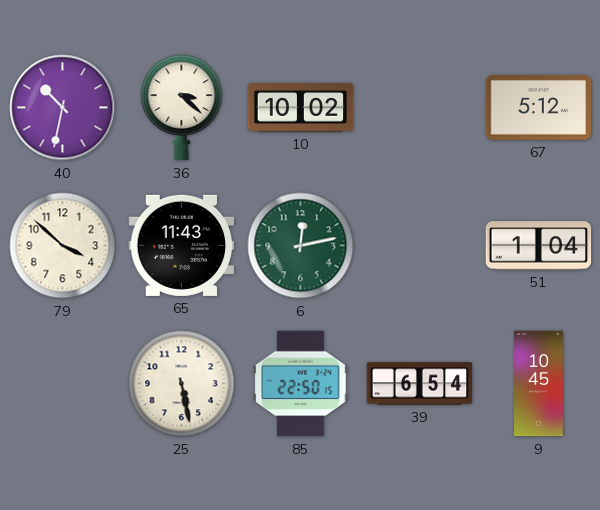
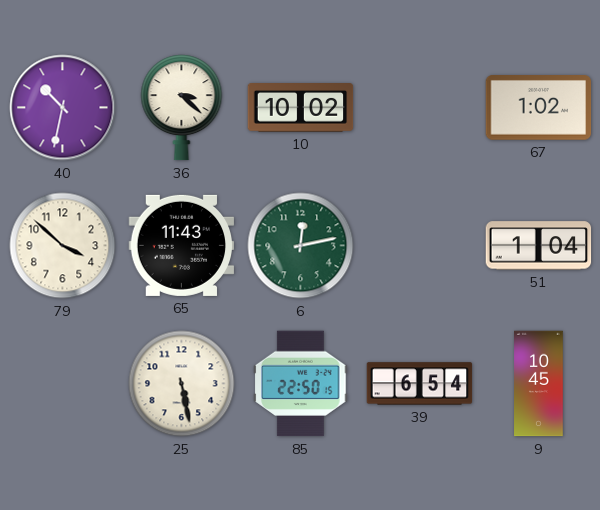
67: 5:12 -> 1:02 (539, 108)
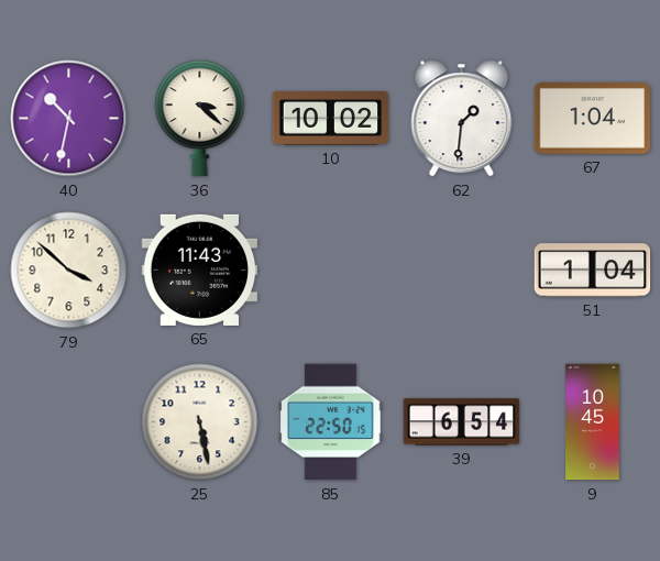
62: none -> 1:31 (462, 119)
67: 1:02 -> 1:04 (593, 119)
6: 12:13 -> none (301, 246)
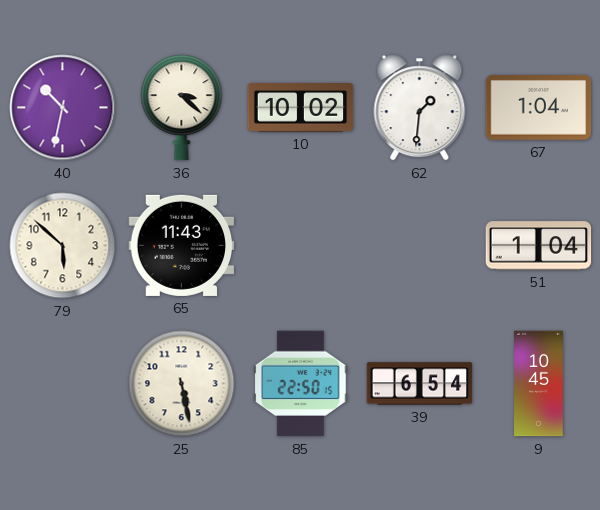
79: 3:52 -> 5:52 (63, 246)
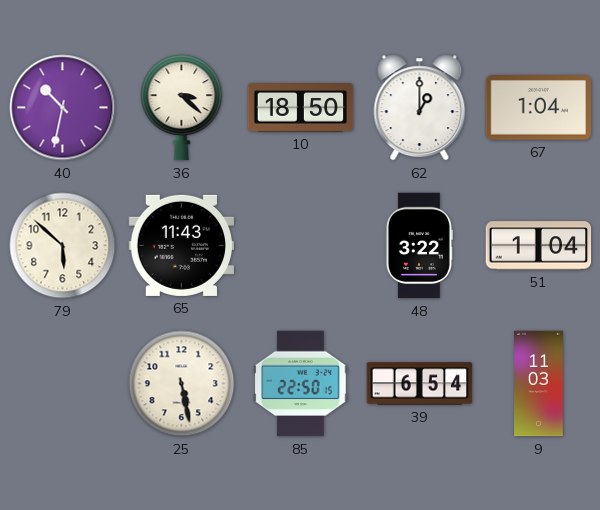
10: 10:02 -> 18:50 (301, 108)
62: 1:31 -> 1:00 (420, 108)
48: none -> 3:22 (419, 246)
9: 10:45 -> 11:03 (539, 384)
